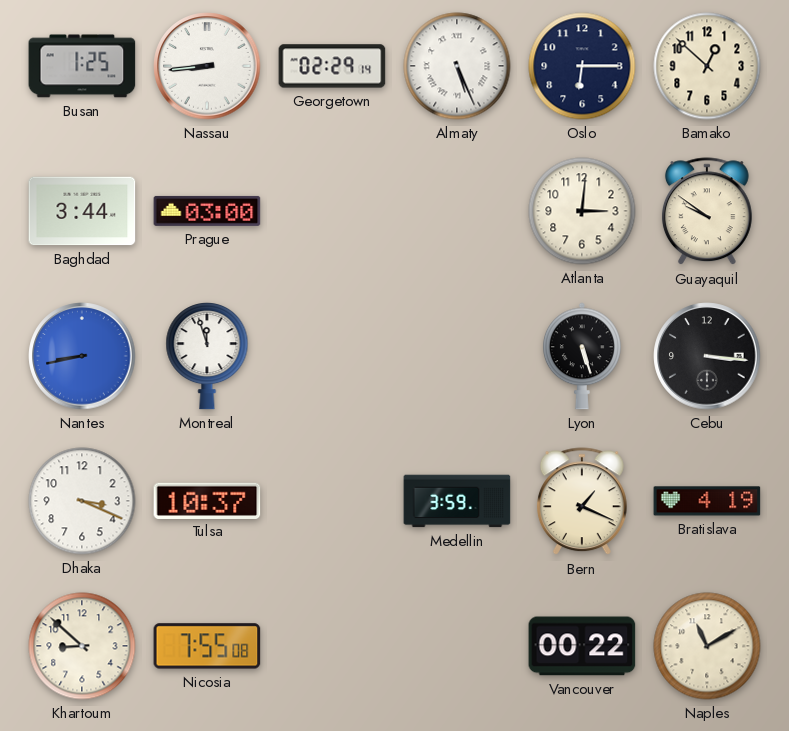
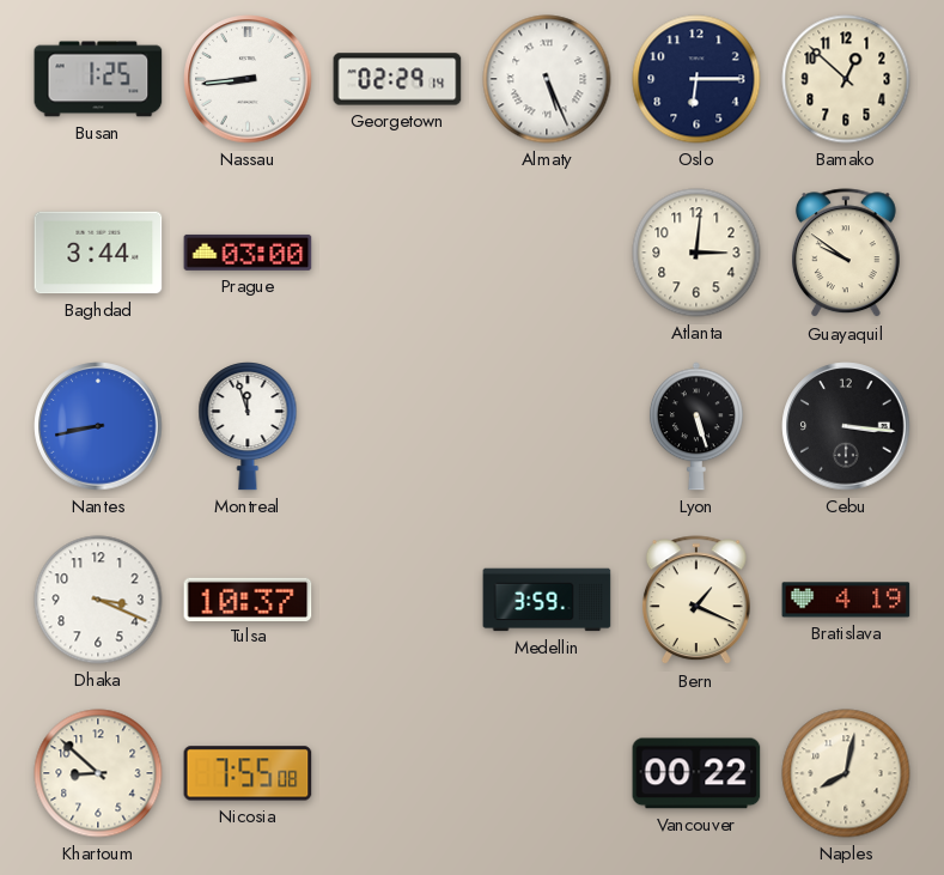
Naples: 11:10 -> 8:02 (846, 773)
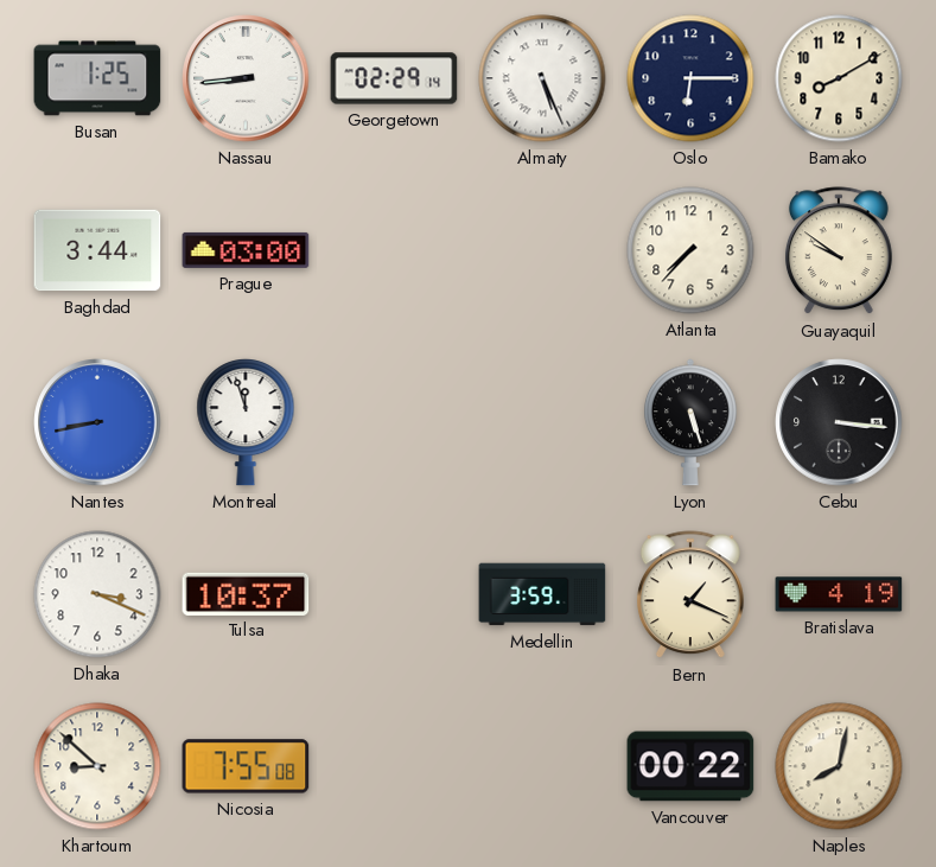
Bamako: 12:52 -> 8:10 (839, 78)
Atlanta: 3:01 -> 7:37 (690, 250)
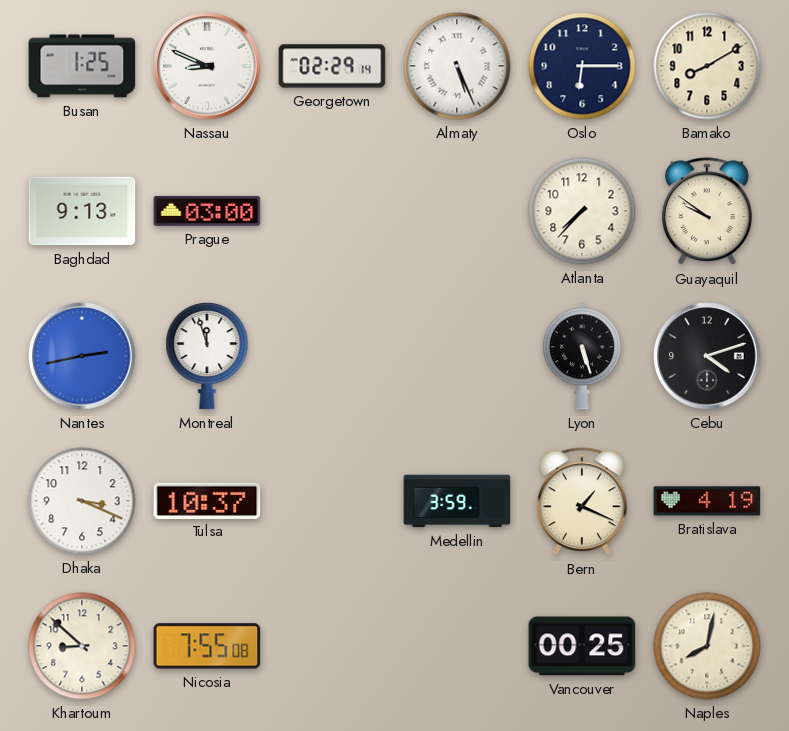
Nassau: 8:44 -> 8:49 (207, 66)
Baghdad: 3:44 -> 9:13 (82, 211)
Nantes: 8:43 -> 2:43 (82, 356)
Cebu: 3:16 -> 4:12 (707, 356)
Vancouver: 00:22 -> 00:25 (582, 646)
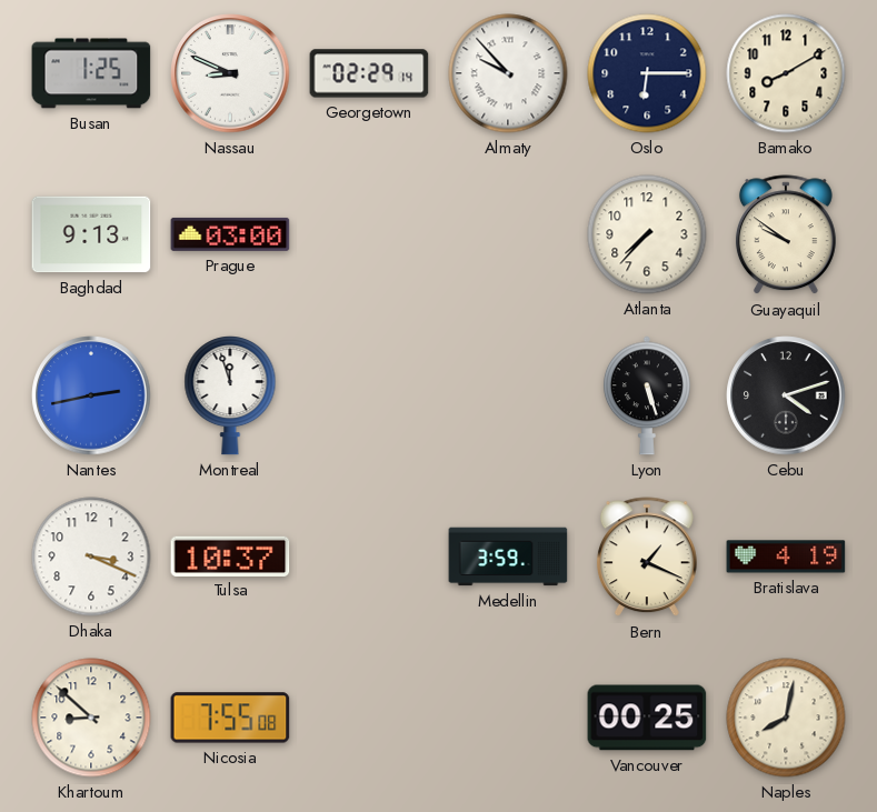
Almaty: 5:26 -> 9:53 (508, 73)
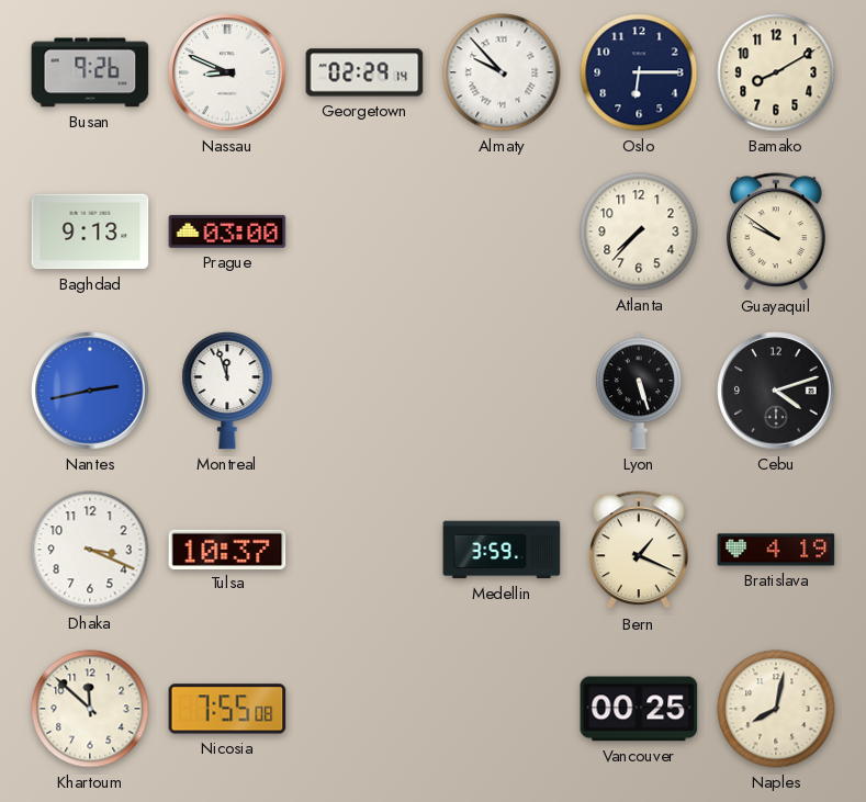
Busan: 1:25 -> 9:26 (90, 72)
Khartoum: 8:52 -> 11:52 (90, 709)
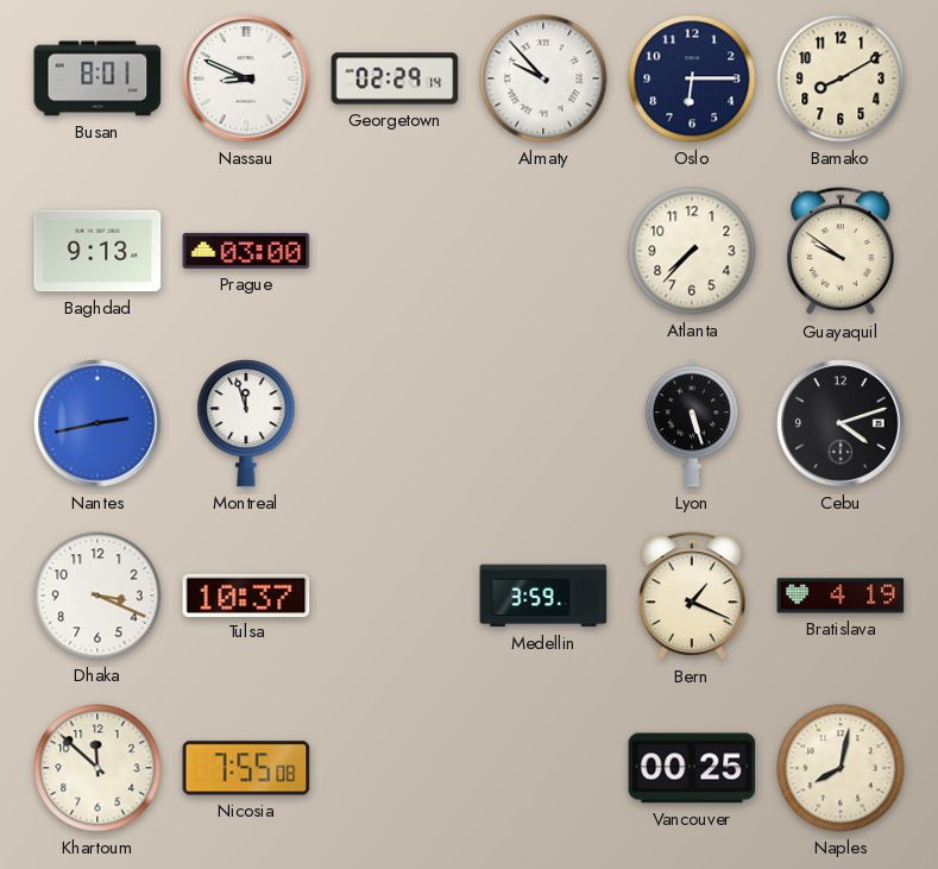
Busan: 9:26 -> 8:01 (97, 78)
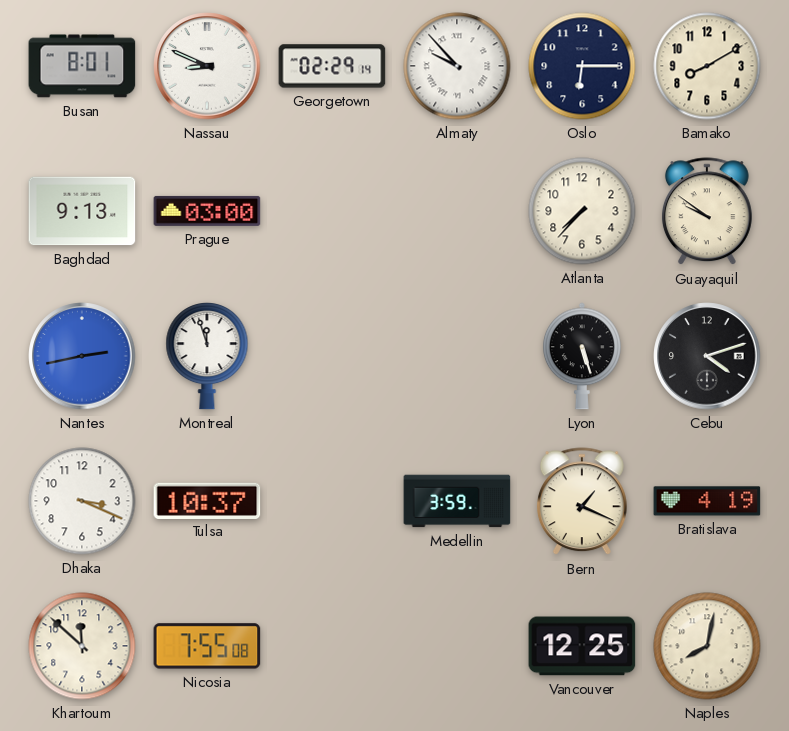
Vancouver: 00:25 -> 12:25 (582, 646)
